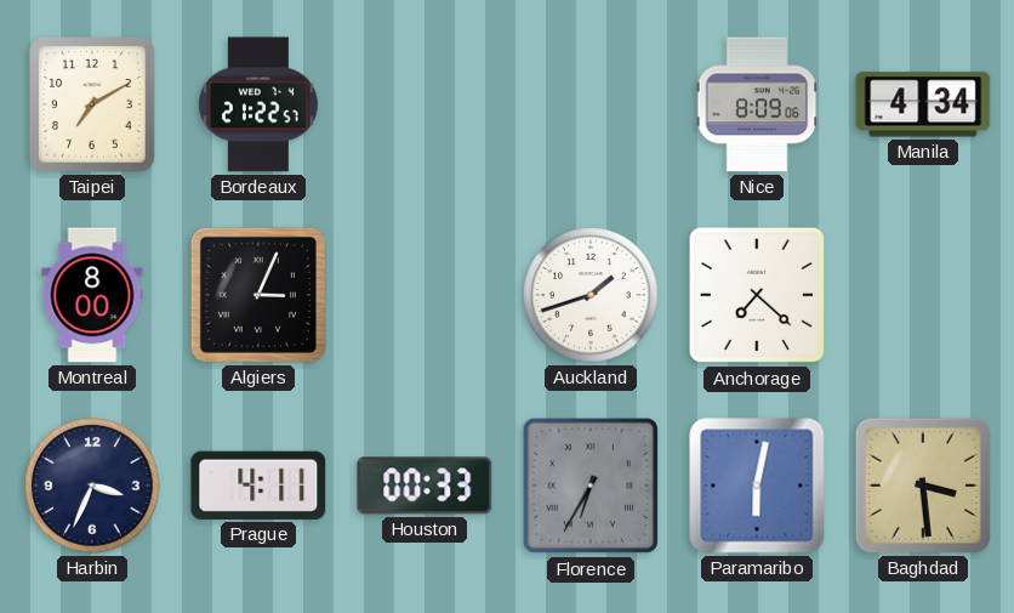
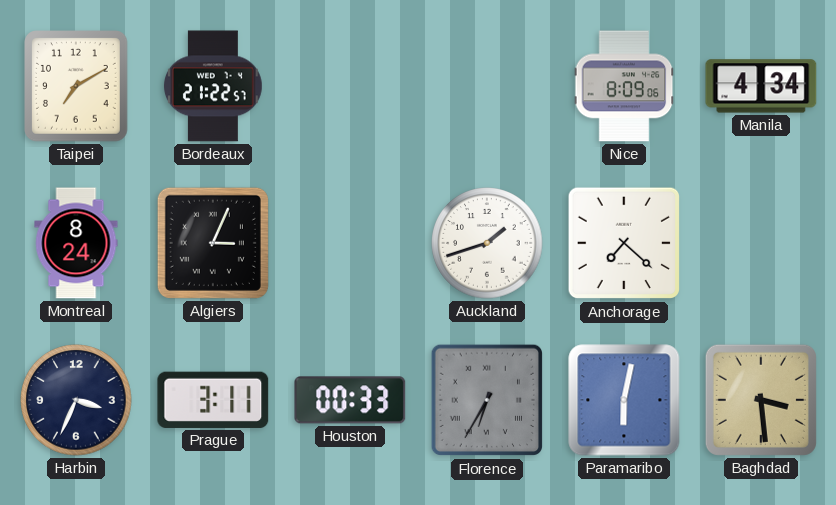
Montreal: 8:00 -> 8:24 (76, 243)
Prague: 4:11 -> 3:11 (213, 400)
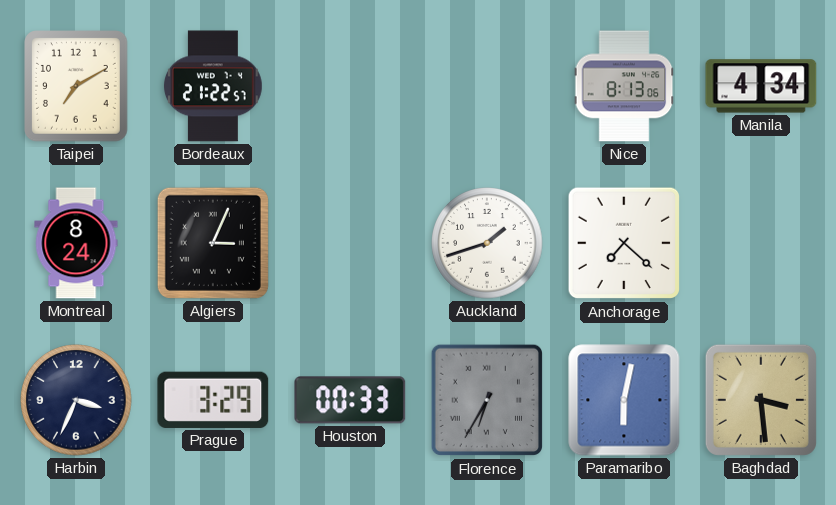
Nice: 8:09 -> 8:13 (624, 86)
Prague: 3:11 -> 3:29 (213, 400)
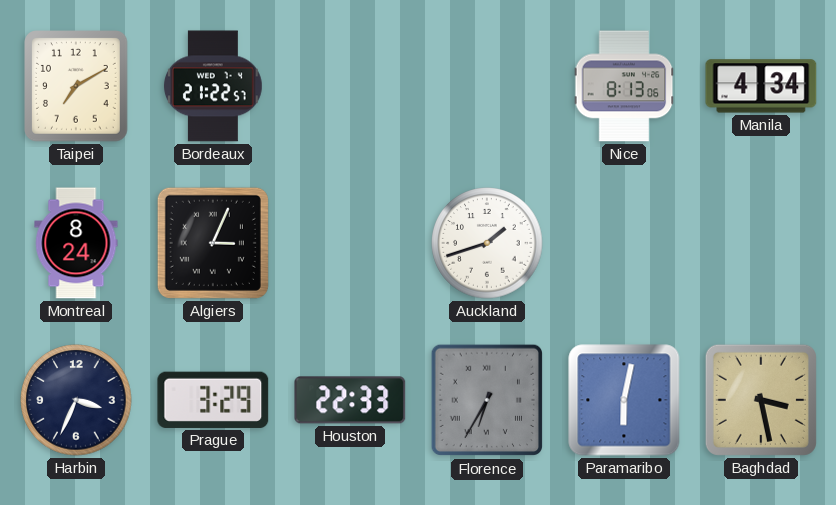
Anchorage: 7:22 -> none (624, 243)
Houston: 00:33 -> 22:33 (350, 400)
Baghdad: 3:29 -> 3:28 (761, 400)
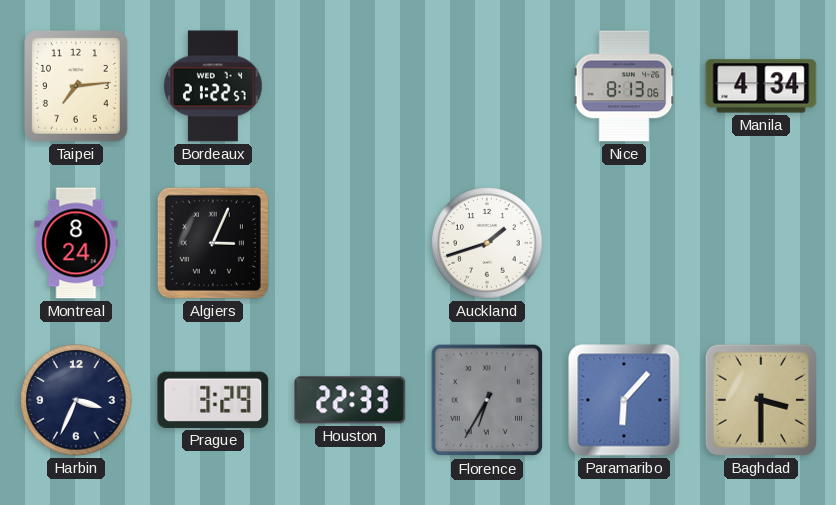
Taipei: 7:10 -> 7:14 (77, 86)
Paramaribo: 6:02 -> 6:07 (624, 400)
Baghdad: 3:28 -> 3:30 (761, 400)
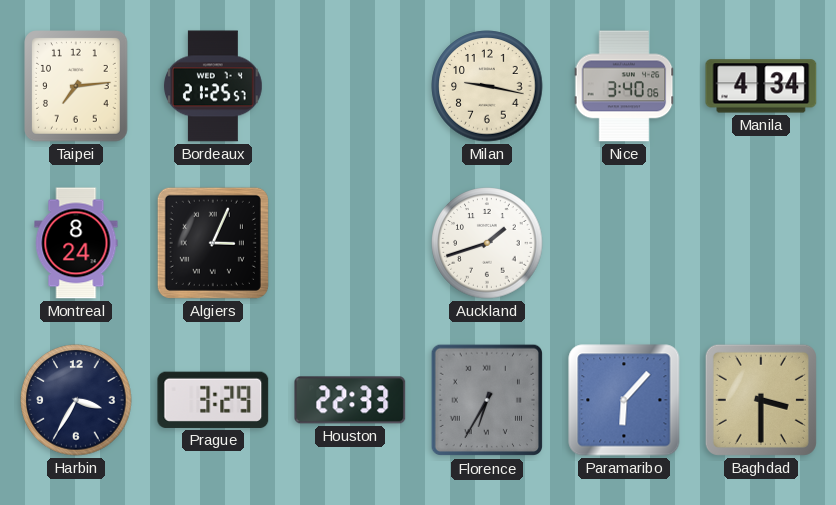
Bordeaux: 21:22 -> 21:25 (213, 86)
Milan: none -> 9:17 (487, 86)
Nice: 8:13 -> 3:40 (624, 86)
Harbin: 3:34 -> 3:35 (76, 400)
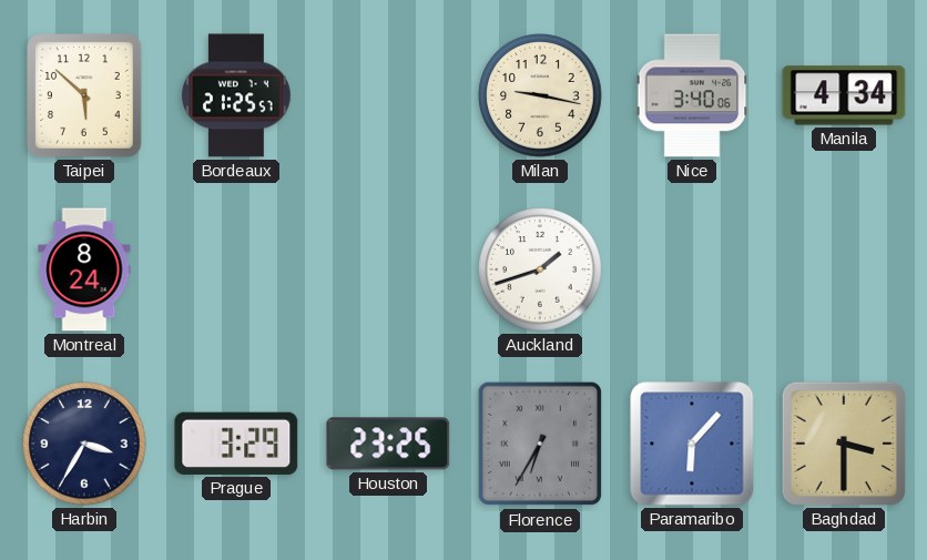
Taipei: 7:14 -> 5:52 (85, 95)
Algiers: 3:04 -> none (213, 243)
Houston: 22:33 -> 23:25 (388, 444)
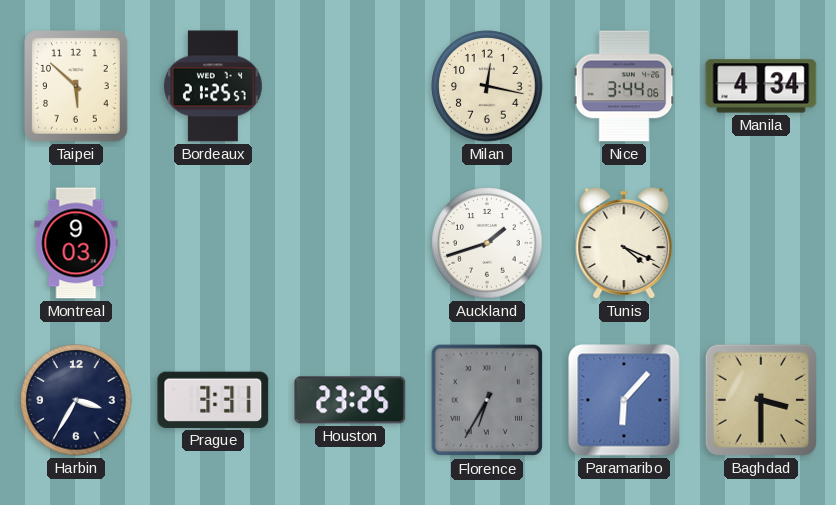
Milan: 9:17 -> 12:17 (487, 86)
Nice: 3:40 -> 3:44 (624, 86)
Montreal: 8:24 -> 9:03 (76, 243)
Tunis: none -> 4:19 (624, 243)
Prague: 3:29 -> 3:31 (213, 400)
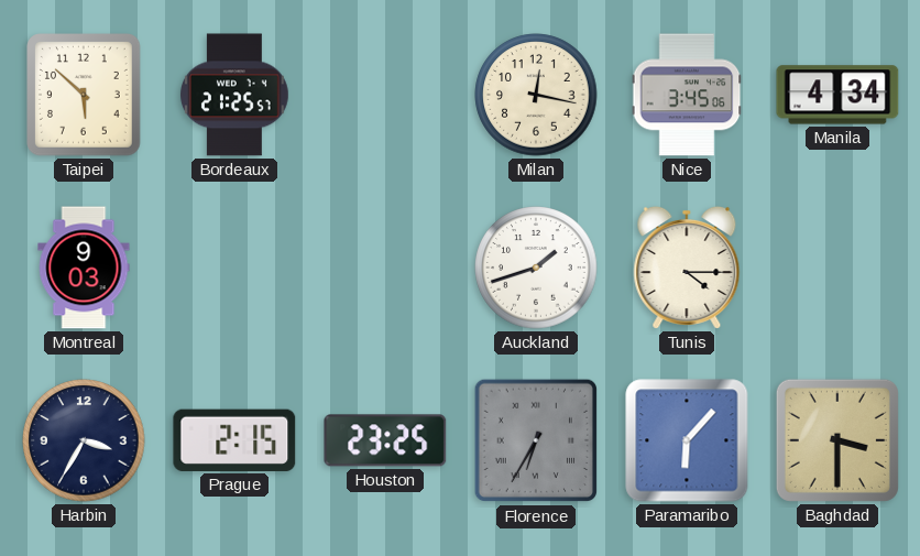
Nice: 3:44 -> 3:45 (687, 95)
Tunis: 4:19 -> 4:15 (687, 268)
Prague: 3:31 -> 2:15 (234, 440)
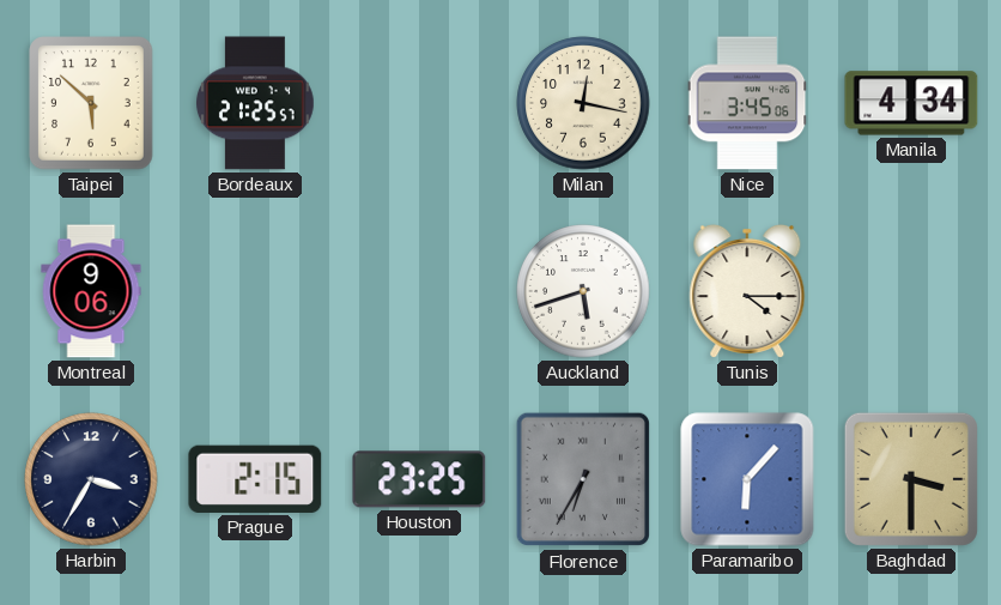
Montreal: 9:03 -> 9:06 (91, 291)
Auckland: 1:42 -> 5:42 (583, 291)
